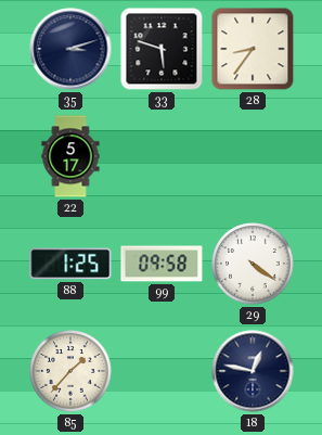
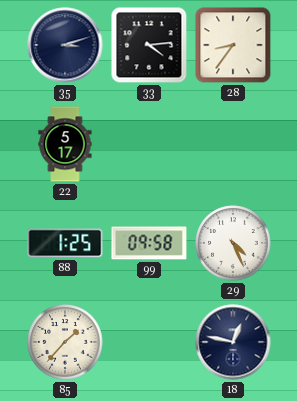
33: 5:48 -> 4:14 (149, 45)
29: 4:21 -> 4:26 (233, 243)
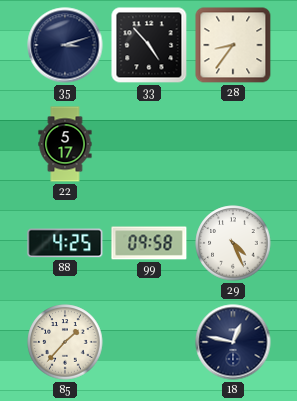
33: 4:14 -> 4:53 (149, 45)
88: 1:25 -> 4:25 (65, 243)
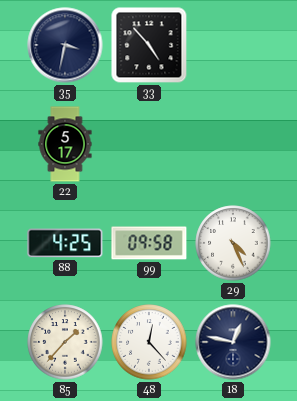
35: 3:12 -> 3:32 (65, 45)
28: 8:36 -> none (233, 45)
48: none -> 12:23 (149, 342)
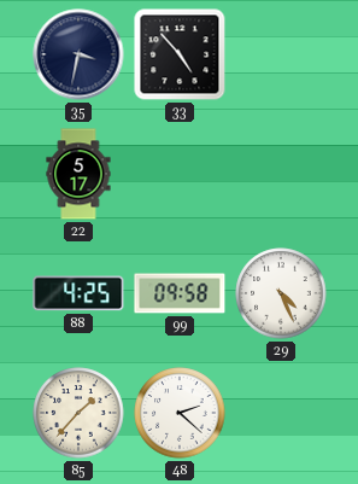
48: 12:23 -> 2:22 (180, 413)
18: 12:47 -> none (233, 342)
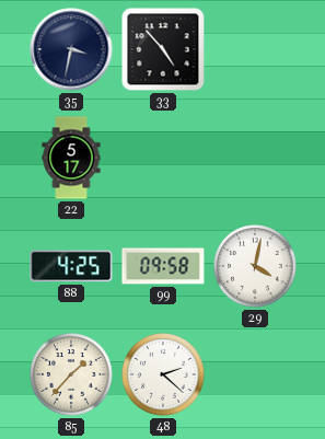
29: 4:26 -> 4:02 (255, 266)
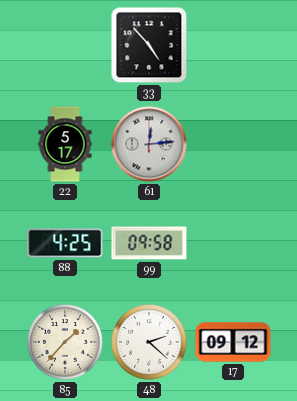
35: 3:32 -> none (71, 49)
61: none -> 12:14 (149, 144)
29: 4:02 -> none (255, 266)
17: none -> 09:12 (233, 342)
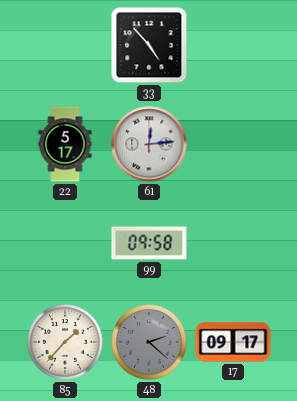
88: 4:25 -> none (65, 243)
48 dial: white -> grey (149, 342)
17: 09:12 -> 09:17 (233, 342)
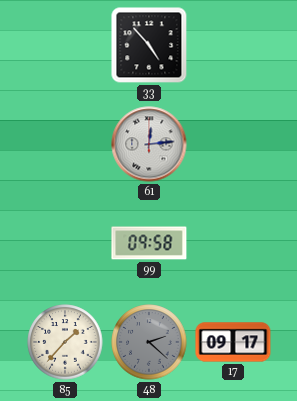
22: 5:17 -> none (65, 144)
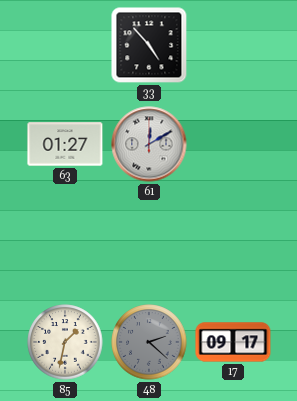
63: none -> 01:27 (65, 144)
61: 12:14 -> 12:10 (149, 144)
99: 09:58 -> none (149, 243)
85: 1:37 -> 1:32 (65, 342)
